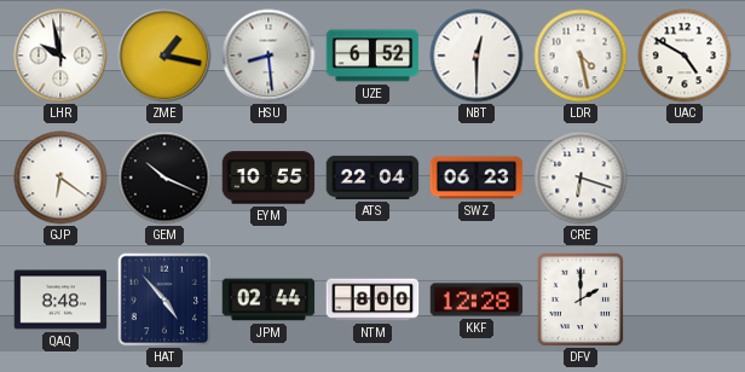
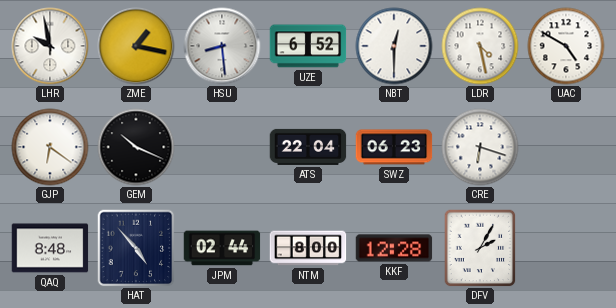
EYM: 10:55 -> none (268, 178)
DFV: 2:00 -> 2:05 (480, 248)
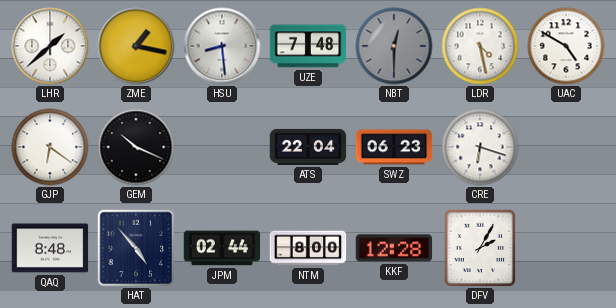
LHR: 9:58 -> 1:38 (50, 46)
UZE: 6:52 -> 7:48 (308, 46)
NBT dial: white -> grey (394, 46)
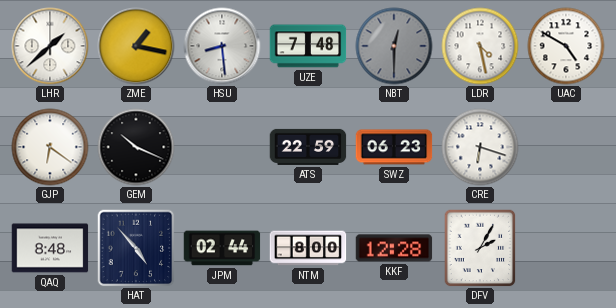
ATS: 22:04 -> 22:59 (308, 147)
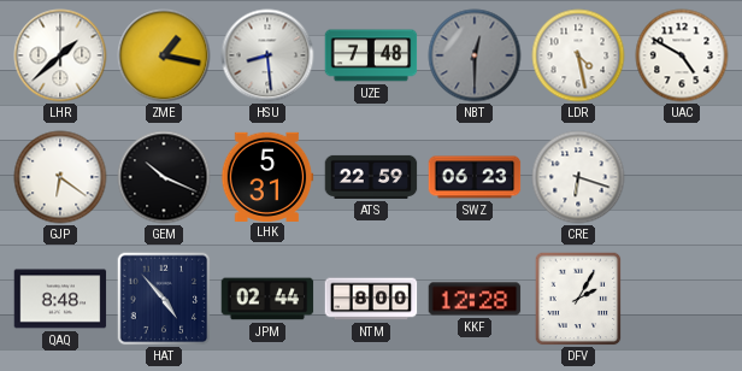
LHK: none -> 5:31 (267, 176)
